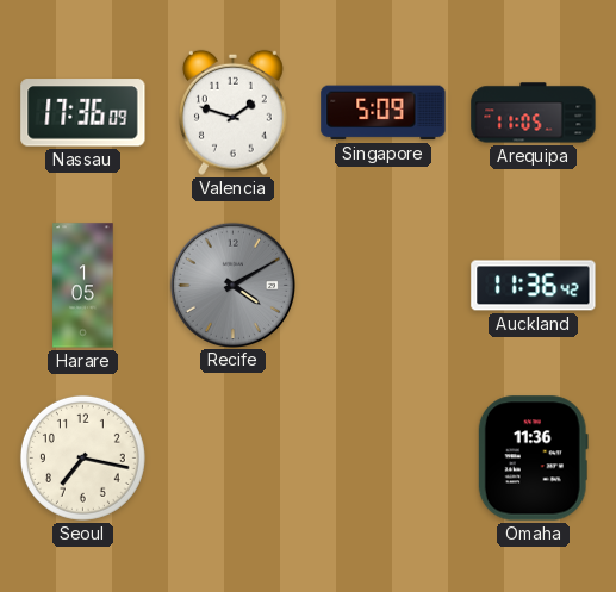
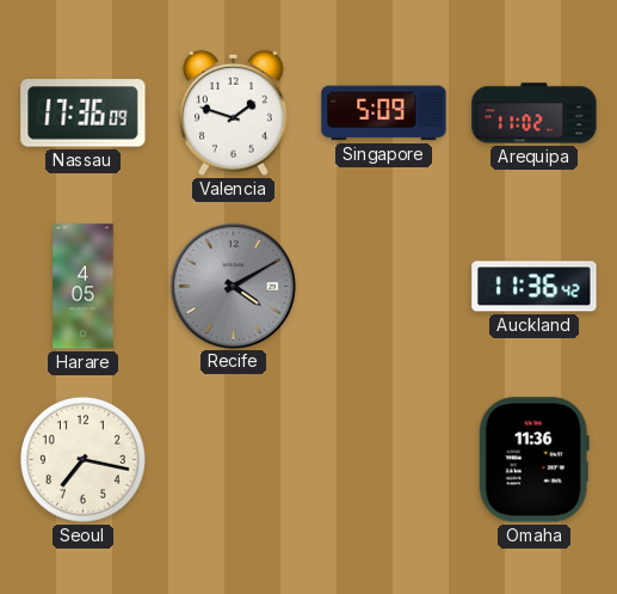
Arequipa: 11:05 -> 11:02 (535, 114)
Harare: 1:05 -> 4:05 (84, 287)
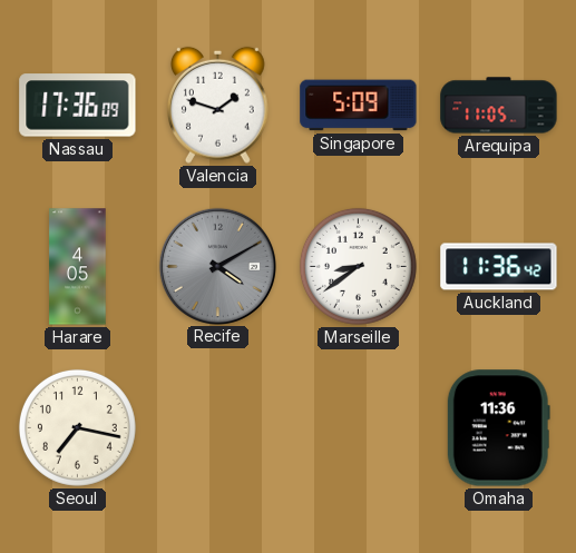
Arequipa: 11:02 -> 11:05 (499, 106)
Marseille: none -> 8:39 (358, 266)
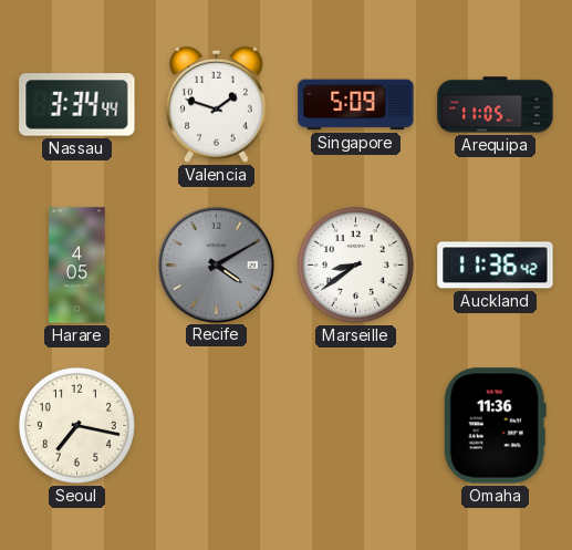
Nassau: 17:36 -> 3:34 (77, 105)
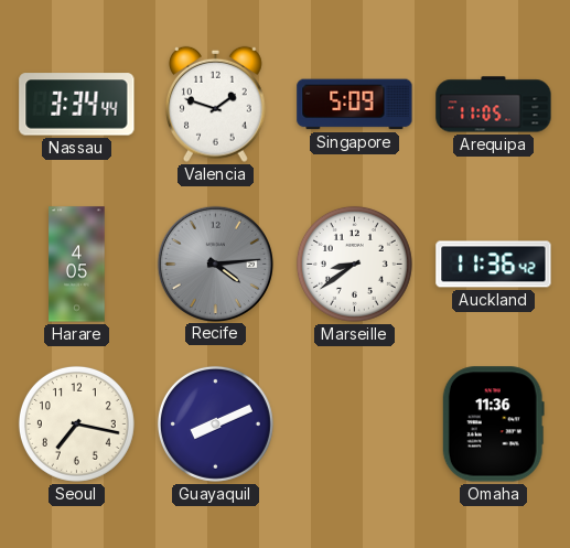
Recife: 4:10 -> 4:14 (215, 264)
Guayaquil: none -> 8:11 (215, 423)
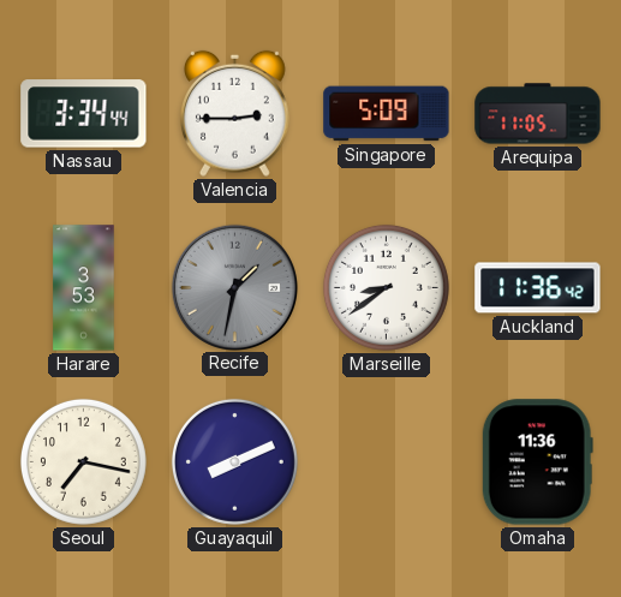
Valencia: 1:48 -> 2:45 (234, 113)
Harare: 4:05 -> 3:53 (84, 288)
Recife: 4:14 -> 1:32 (234, 287)
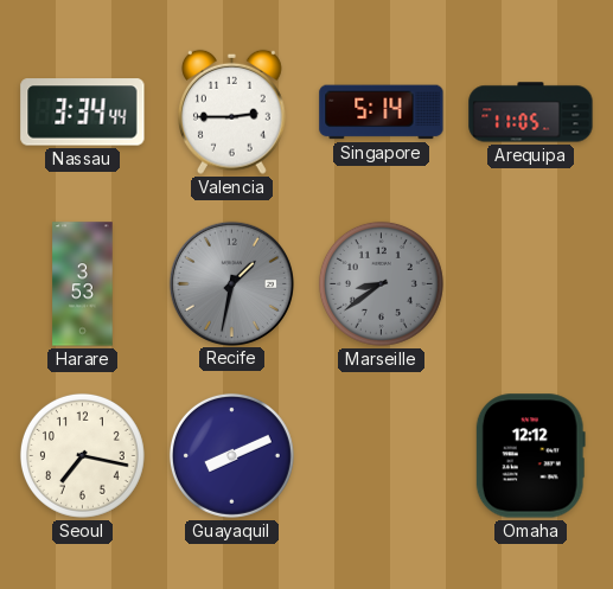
Singapore: 5:09 -> 5:14 (382, 113)
Marseille dial: white -> grey (381, 283)
Auckland: 11:36 -> none (538, 288)
Omaha: 11:36 -> 12:12 (530, 456)
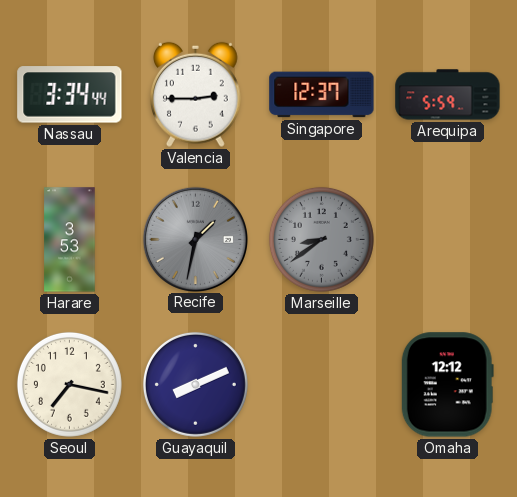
Singapore: 5:14 -> 12:37 (322, 95)
Arequipa: 11:05 -> 5:59 (448, 95)
